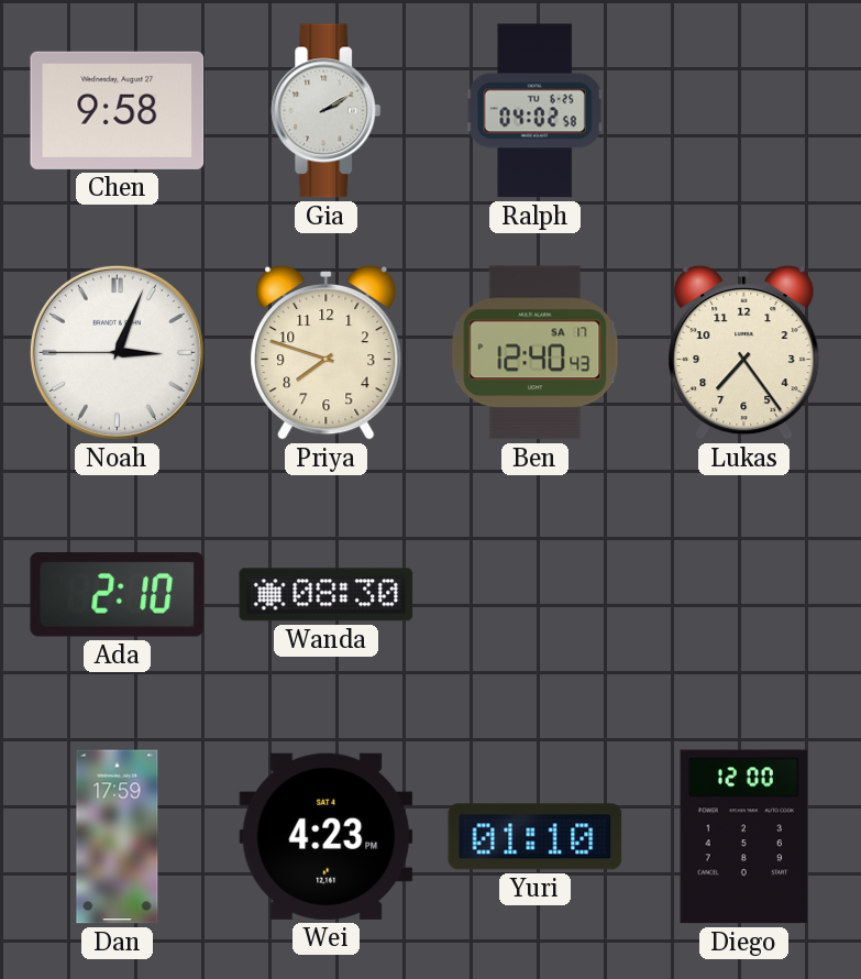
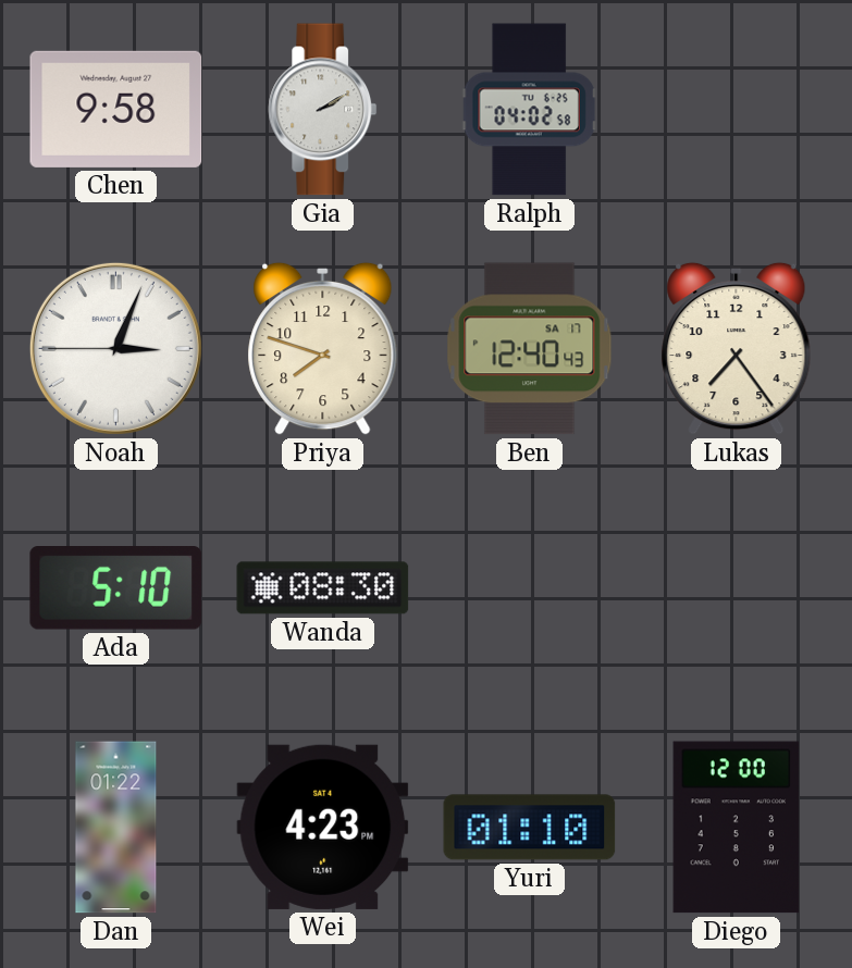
Ada: 2:10 -> 5:10 (116, 588)
Dan: 17:59 -> 01:22 (116, 828)
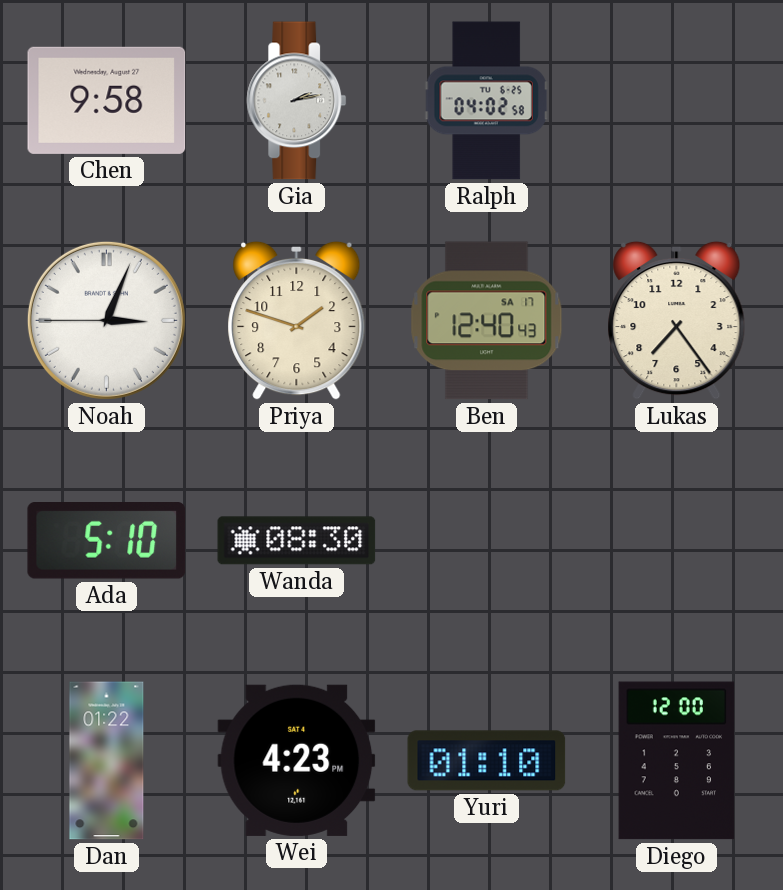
Gia: 2:10 -> 2:13 (297, 101)
Priya: 7:48 -> 1:48 (297, 320)
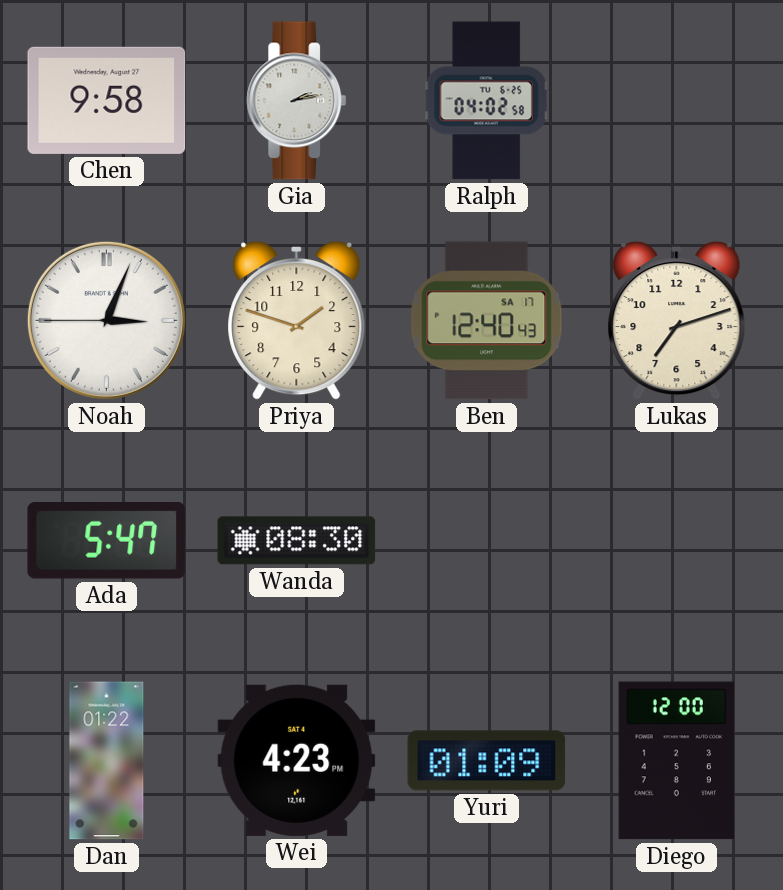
Lukas: 7:24 -> 7:12 (677, 320)
Ada: 5:10 -> 5:47 (107, 541)
Yuri: 01:10 -> 01:09 (487, 761)
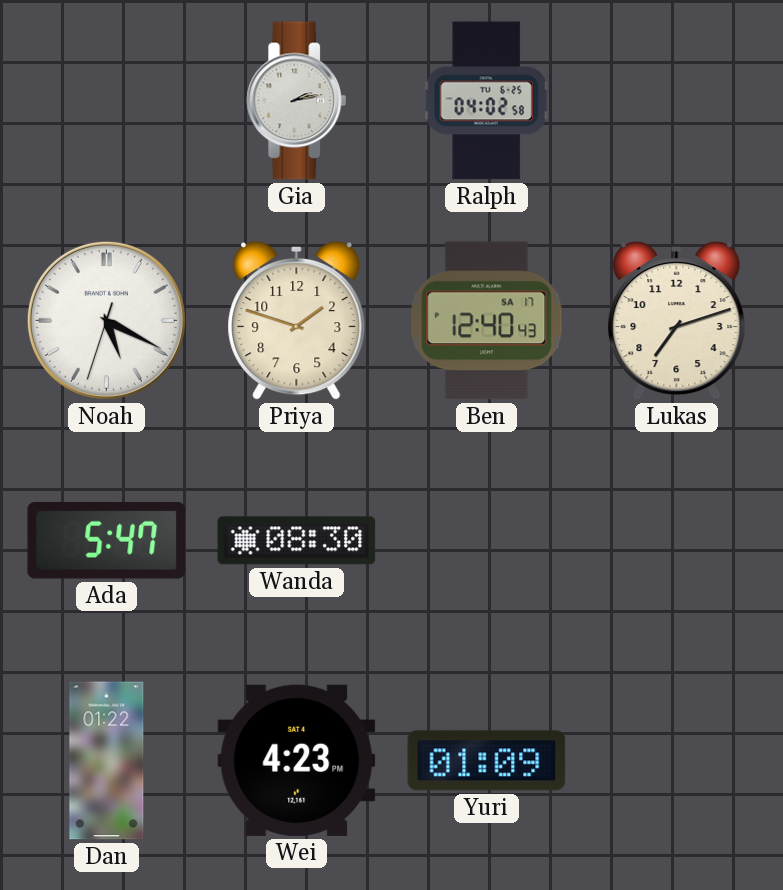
Chen: 9:58 -> none (107, 100)
Noah: 3:03 -> 5:19 (106, 320)
Diego: 12:00 -> none (677, 761)
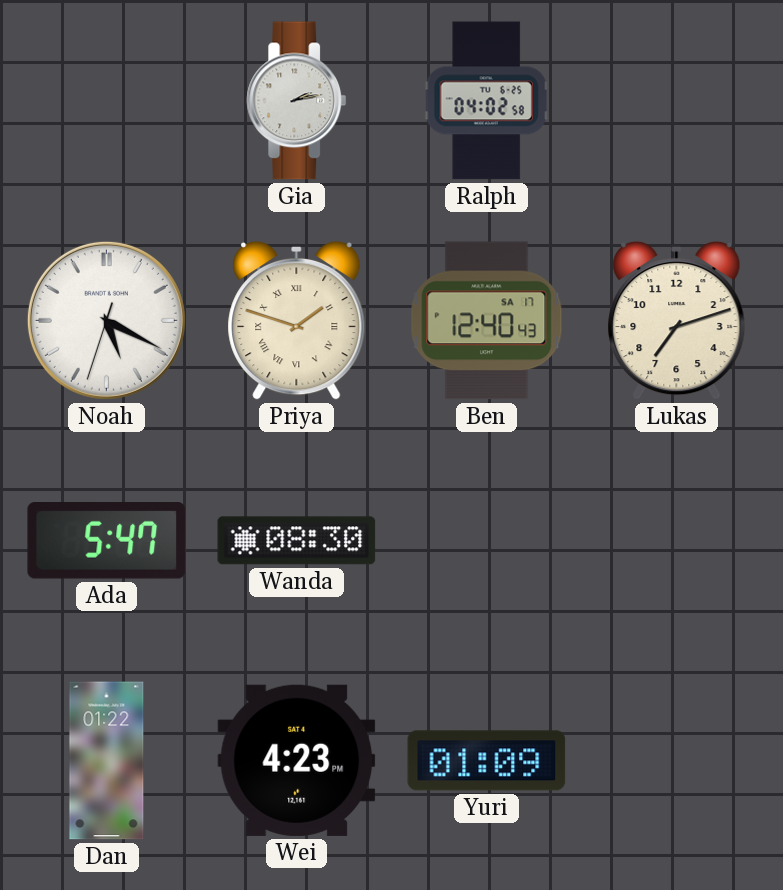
Priya numerals: Arabic -> Roman (297, 320)
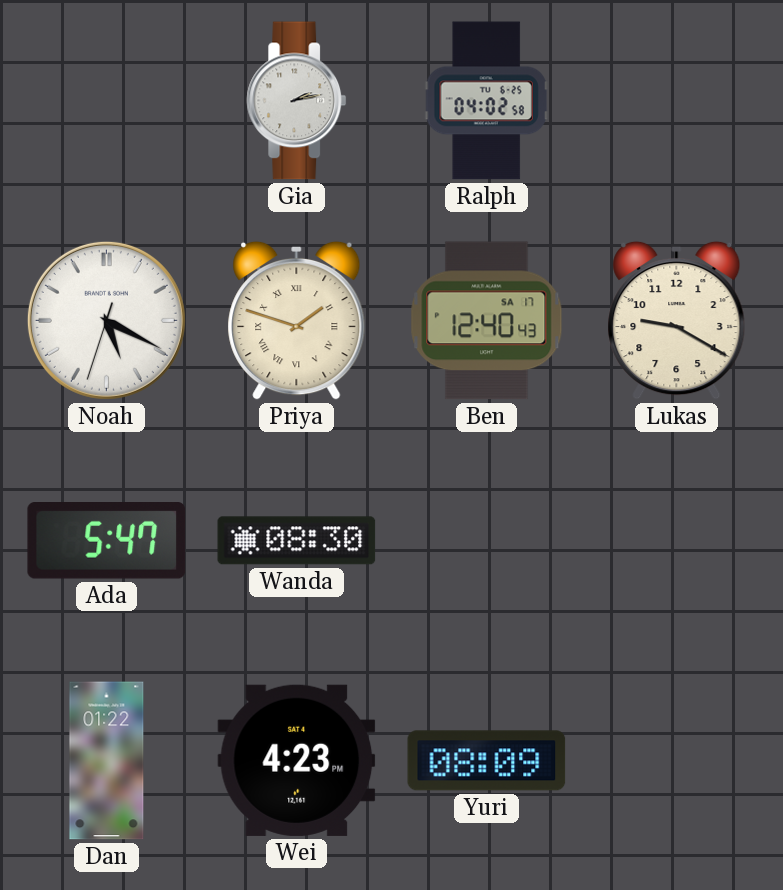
Lukas: 7:12 -> 9:20 (677, 320)
Yuri: 01:09 -> 08:09 (487, 761)
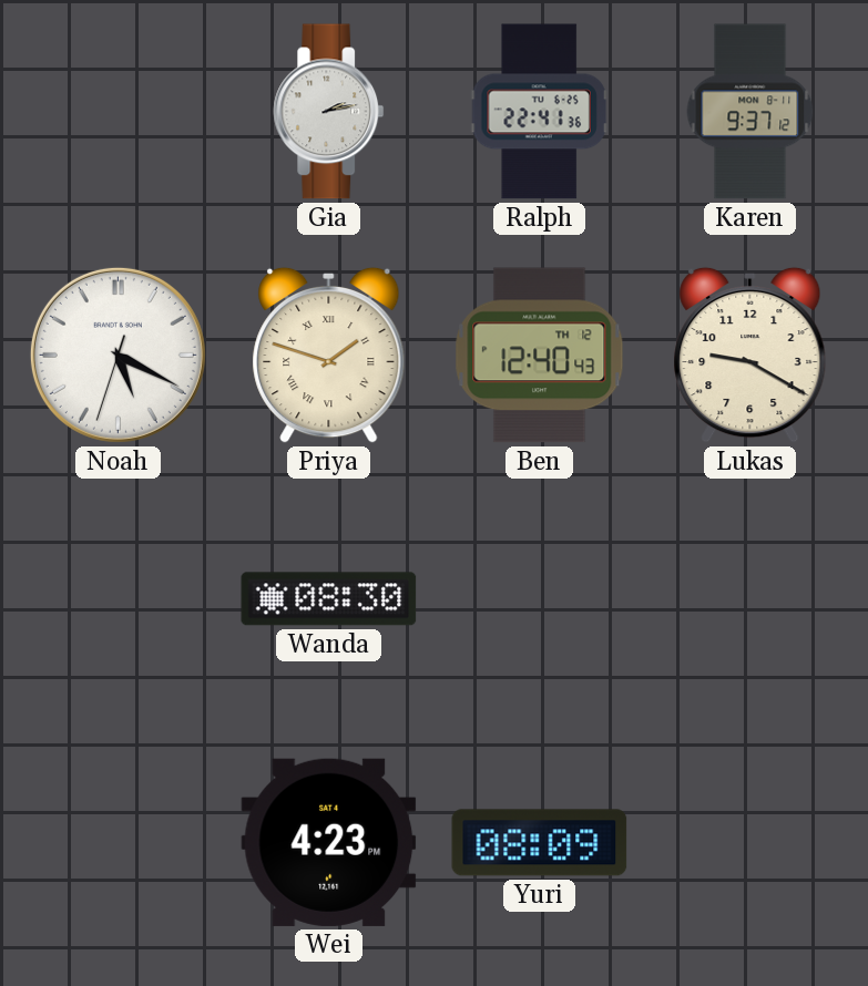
Ralph: 04:02 -> 22:41 (539, 112)
Karen: none -> 9:37 (750, 112)
Ben date: SA 17 -> TH 12 (540, 356)
Ada: 5:47 -> none (107, 541)
Dan: 01:22 -> none (107, 761)
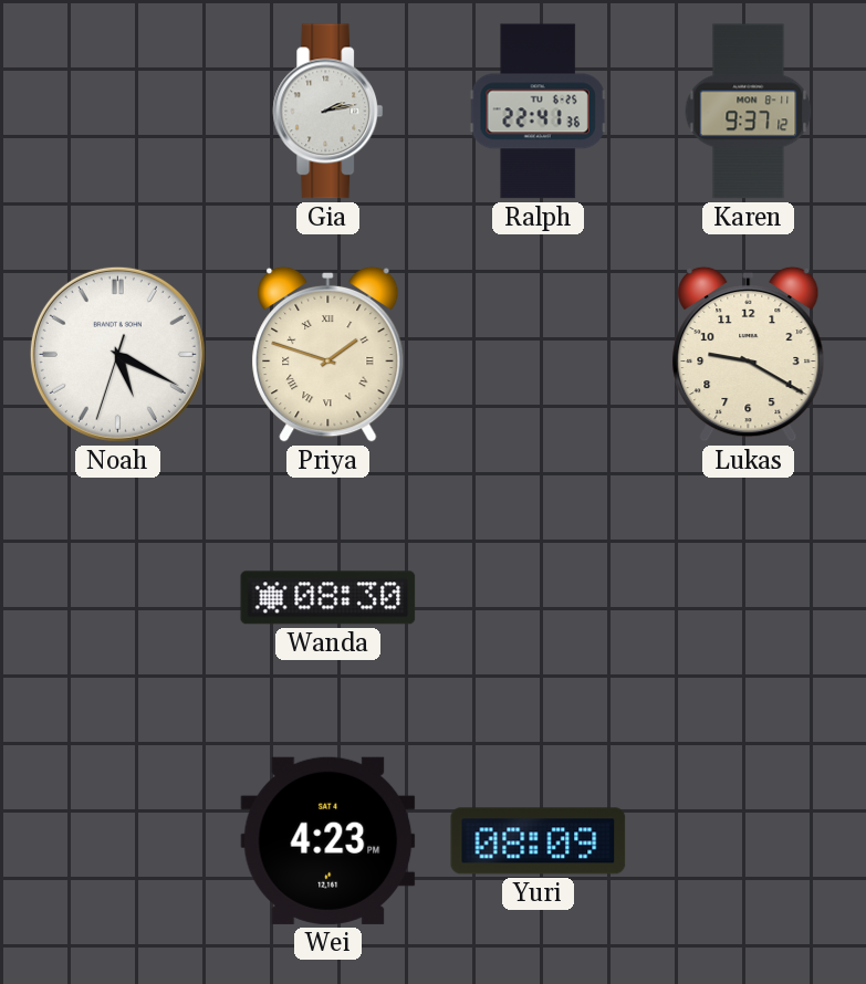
Ben: 12:40 -> none (540, 356)
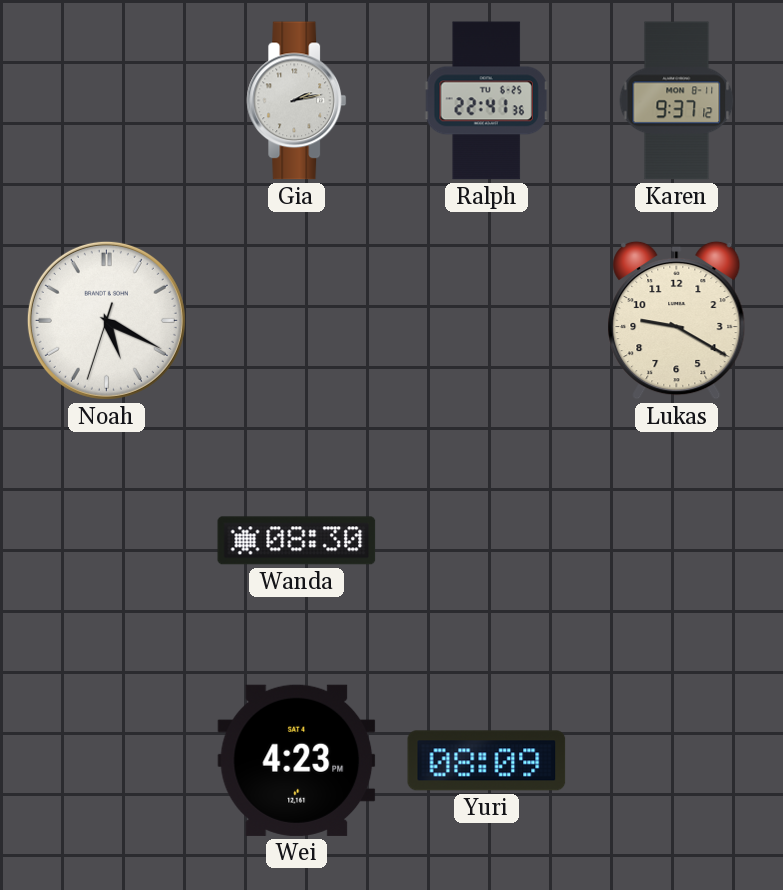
Priya: 1:48 -> none (328, 354)
